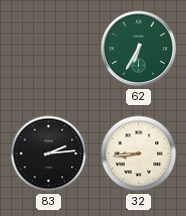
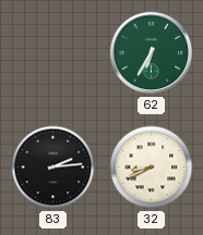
32: 8:44 -> 8:41 (152, 168)
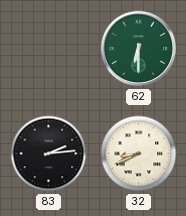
62: 6:35 -> 6:30 (139, 49)
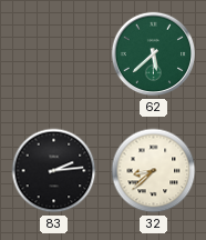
62: 6:30 -> 5:38 (154, 54)
32: 8:41 -> 8:38 (154, 171)
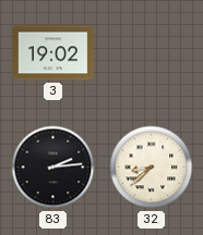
3: none -> 19:02 (52, 53)
62: 5:38 -> none (154, 54)
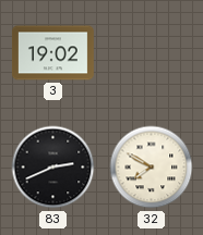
83: 2:14 -> 2:41 (53, 168)
32: 8:38 -> 7:50 (152, 168)
